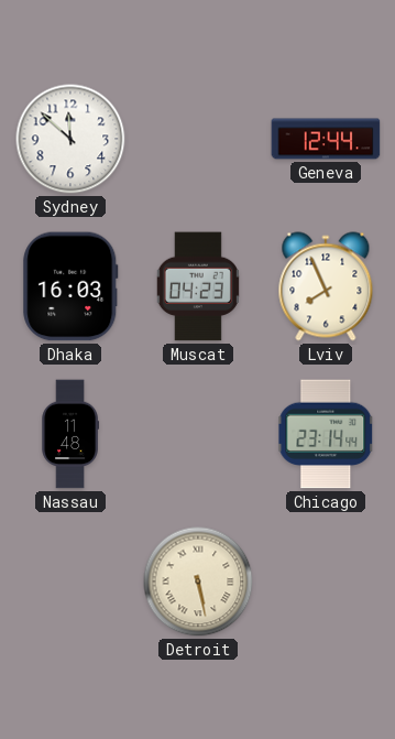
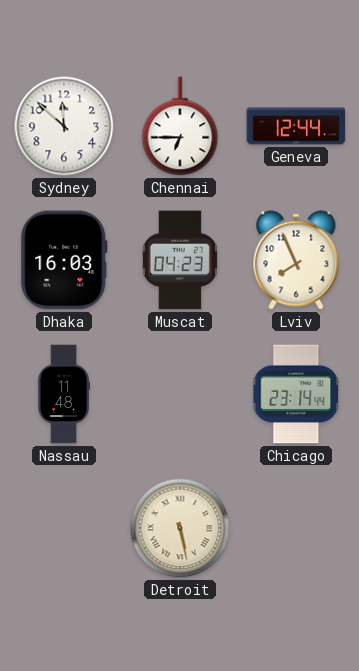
Chennai: none -> 6:45 (180, 126)
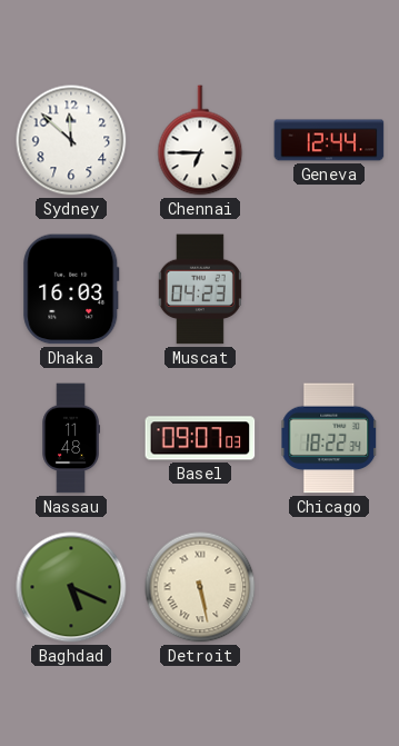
Lviv: 7:56 -> none (296, 260)
Basel: none -> 09:07 (200, 438)
Chicago: 23:14 -> 18:22 (329, 438)
Baghdad: none -> 5:19 (71, 587)
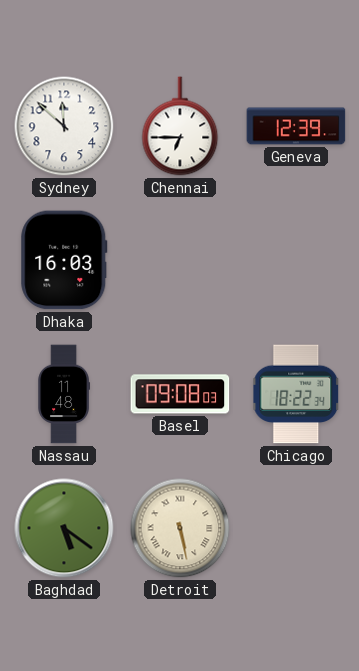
Geneva: 12:44 -> 12:39 (296, 126)
Muscat: 04:23 -> none (200, 289)
Basel: 09:07 -> 09:08 (180, 394)
Baghdad: 5:19 -> 5:21 (64, 528)
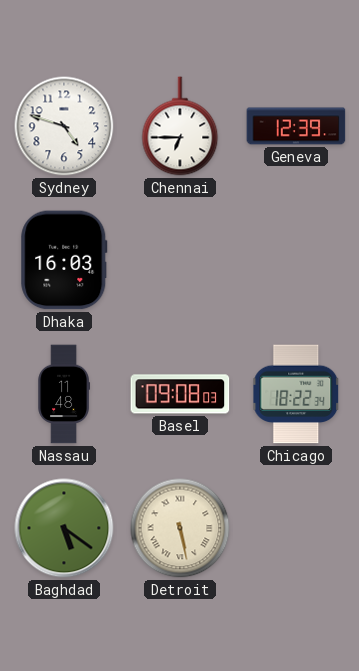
Sydney: 11:52 -> 4:48 (64, 126)
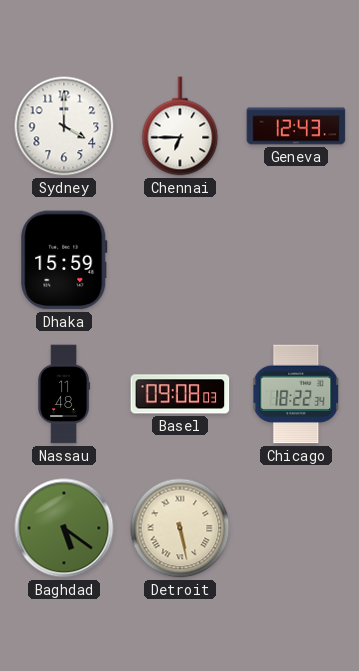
Sydney: 4:48 -> 4:00 (64, 126)
Geneva: 12:39 -> 12:43 (296, 126)
Dhaka: 16:03 -> 15:59 (64, 260)
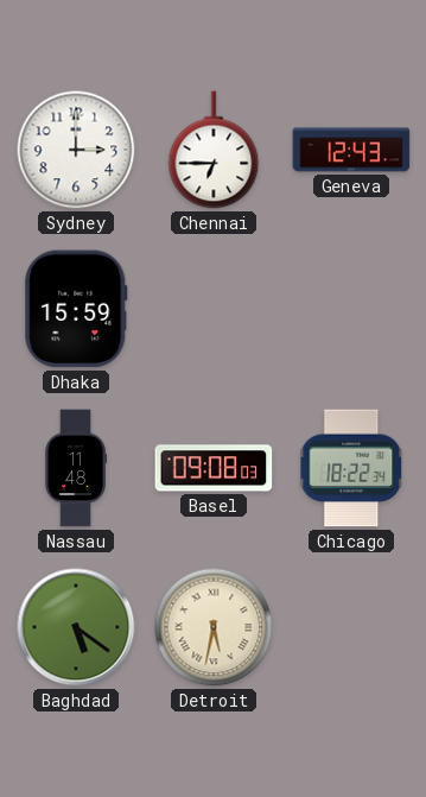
Sydney: 4:00 -> 3:00 (76, 150)
Detroit: 5:28 -> 5:32 (214, 627)
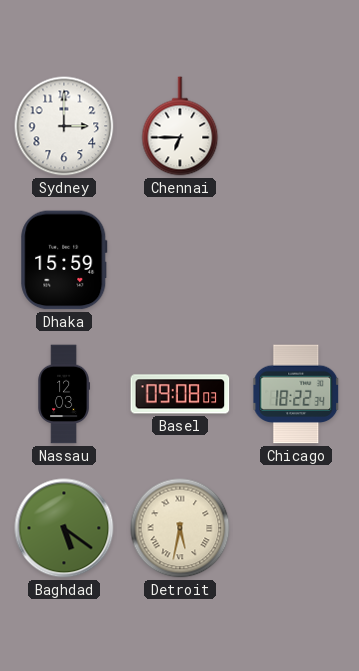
Geneva: 12:43 -> none (351, 150)
Nassau: 11:48 -> 12:03 (63, 394)
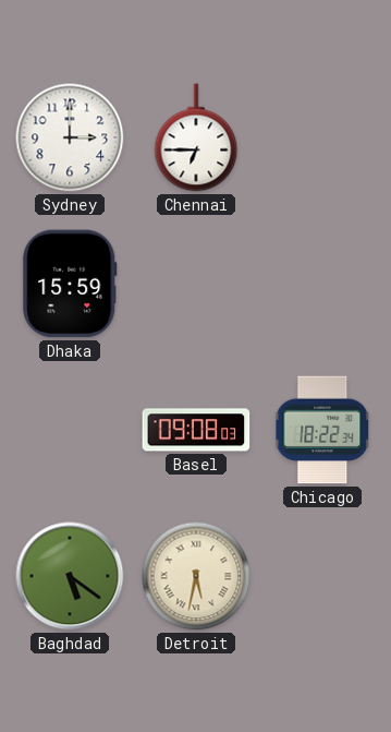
Nassau: 12:03 -> none (63, 394)
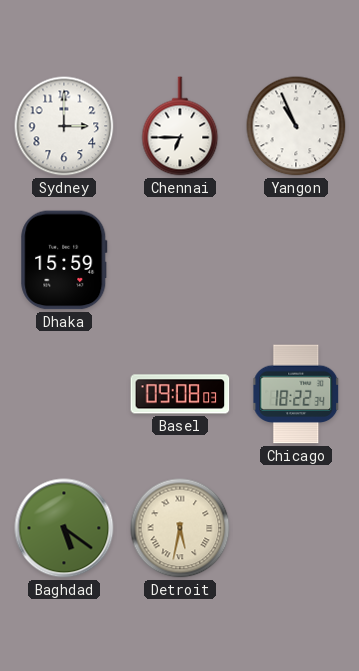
Yangon: none -> 10:56 (296, 126)
